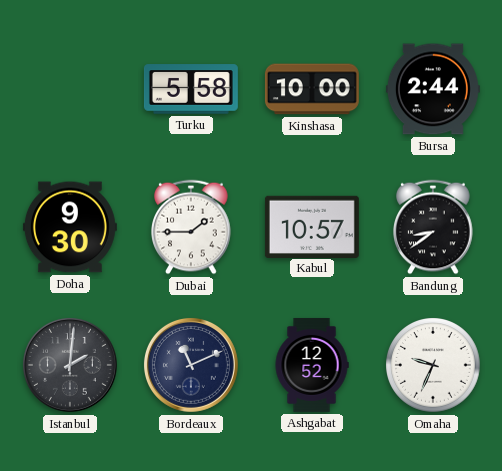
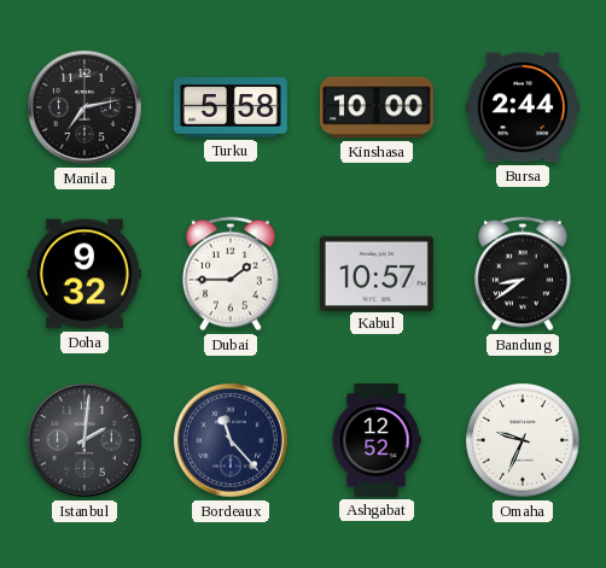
Manila: none -> 7:13 (85, 107)
Doha: 9:30 -> 9:32 (85, 274)
Bordeaux: 11:11 -> 11:23 (231, 440)
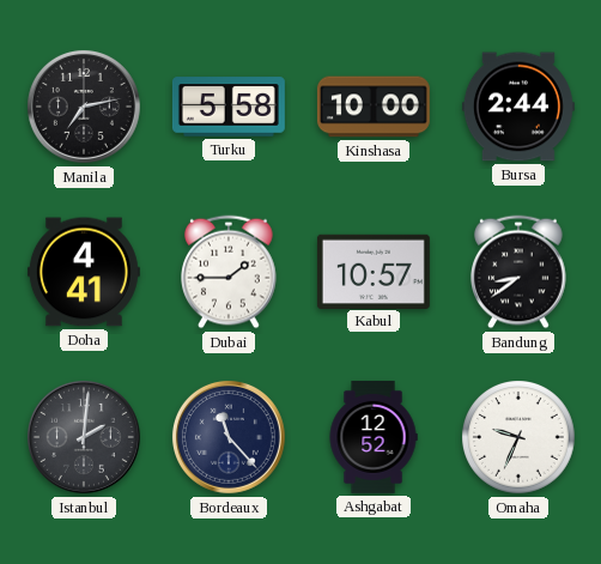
Doha: 9:32 -> 4:41 (84, 272)
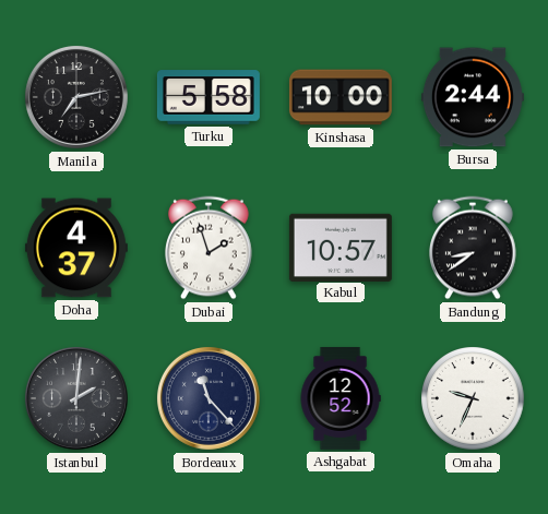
Doha: 4:41 -> 4:37 (76, 248)
Dubai: 1:45 -> 1:57 (210, 248)
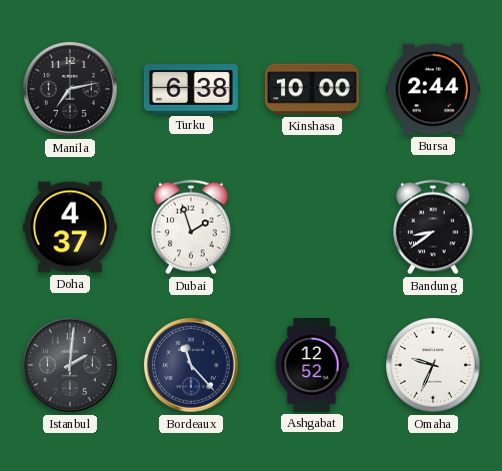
Turku: 5:58 -> 6:38 (191, 89)
Kabul: 10:57 -> none (341, 247)
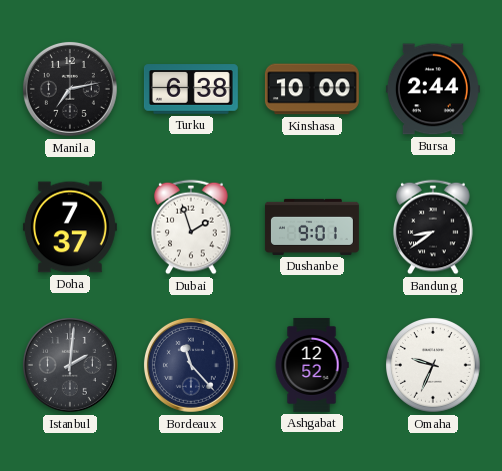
Doha: 4:37 -> 7:37 (70, 227)
Dushanbe: none -> 9:01 (312, 227)
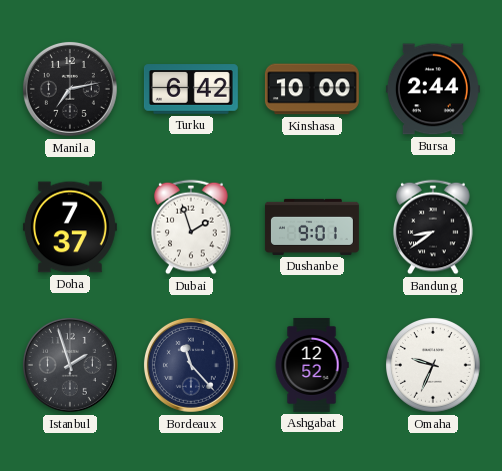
Turku: 6:38 -> 6:42 (191, 89)
Istanbul: 2:01 -> 1:57 (70, 365)
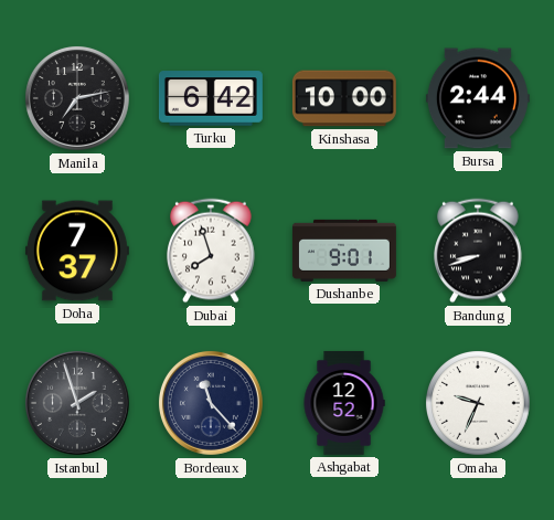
Dubai: 1:57 -> 7:57 (212, 251)
Bandung: 8:39 -> 8:42 (479, 251)
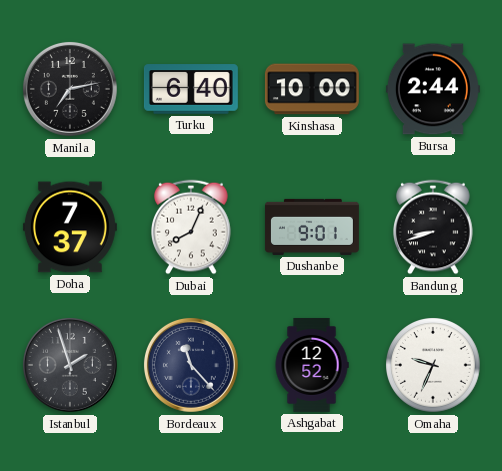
Turku: 6:42 -> 6:40 (191, 89)
Dubai: 7:57 -> 8:04 (192, 227)
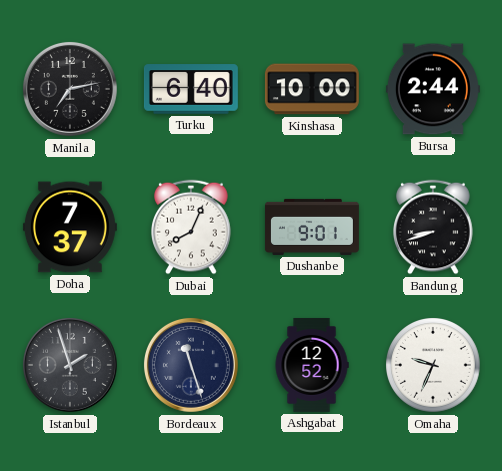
Bordeaux: 11:23 -> 11:27 (191, 365)
